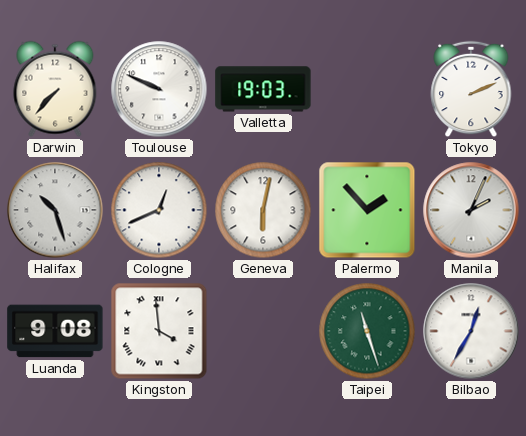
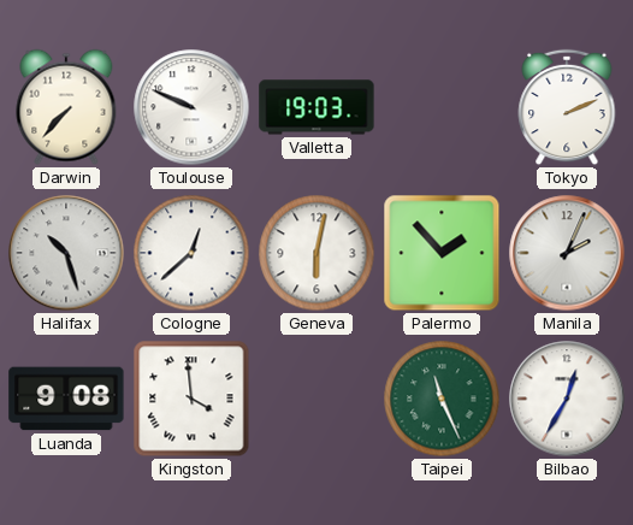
Cologne: 12:41 -> 12:38 (191, 253)
Taipei: 11:27 -> 11:26 (442, 399)
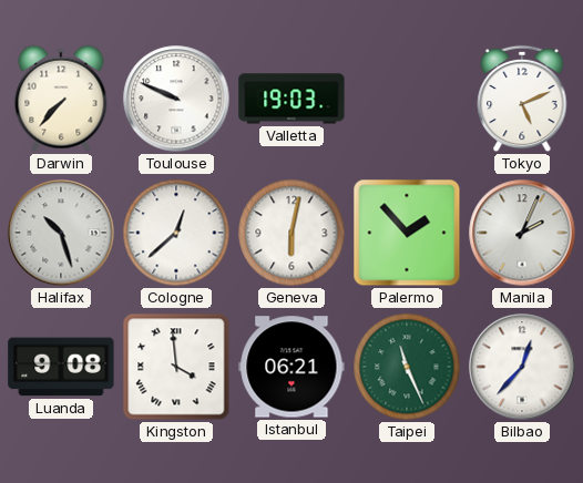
Tokyo: 2:11 -> 5:11 (522, 99)
Istanbul: none -> 06:21 (291, 367)
Bilbao: 12:35 -> 12:37 (522, 367)
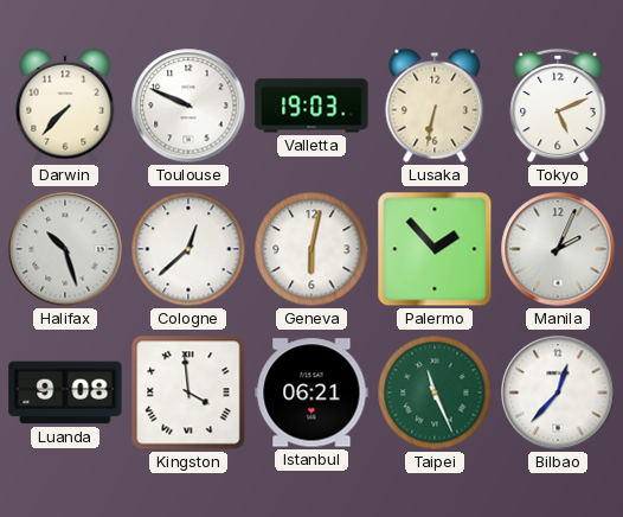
Lusaka: none -> 6:32 (435, 106)
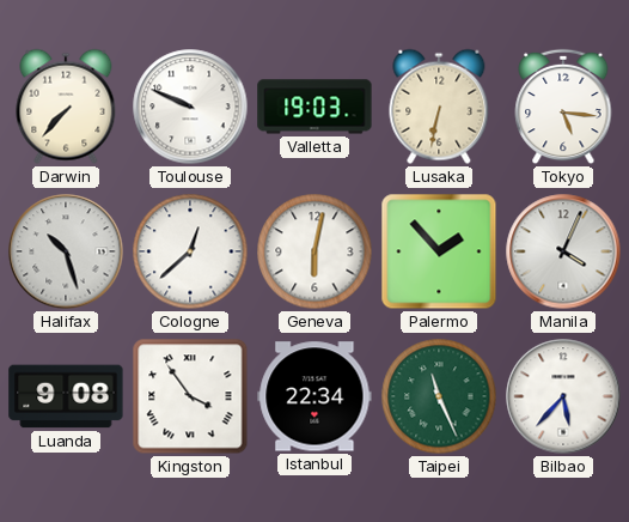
Tokyo: 5:11 -> 5:16 (563, 107)
Manila: 2:04 -> 4:04 (563, 251)
Kingston: 3:59 -> 3:54 (190, 396)
Istanbul: 06:21 -> 22:34 (314, 396)
Bilbao: 12:37 -> 5:37 (563, 396)
